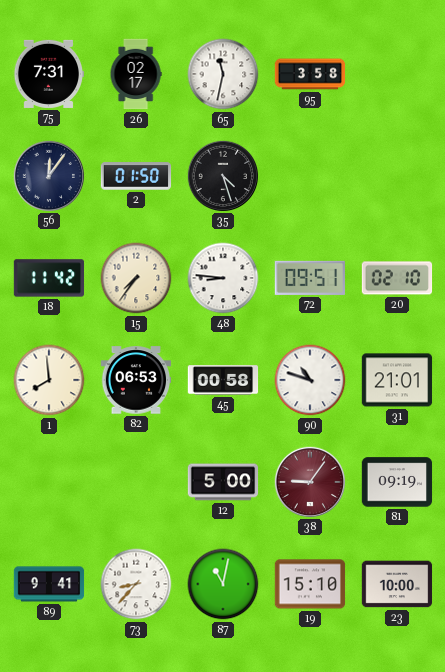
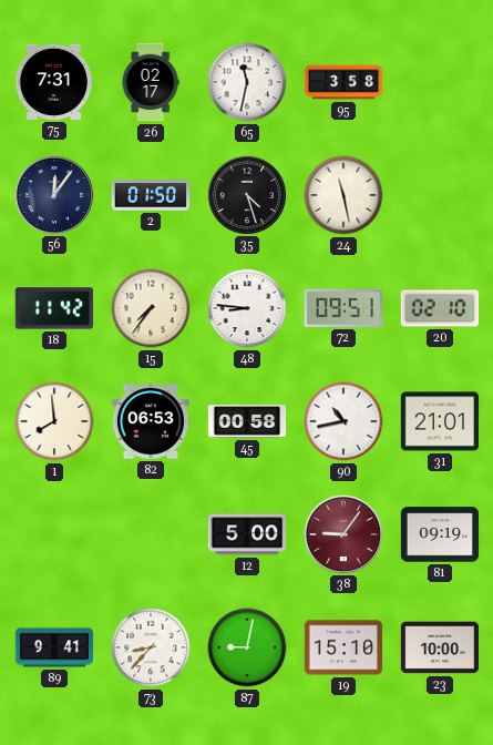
24: none -> 11:28 (343, 195)
90: 10:48 -> 10:43 (343, 421)
87: 11:02 -> 9:02 (247, 647)
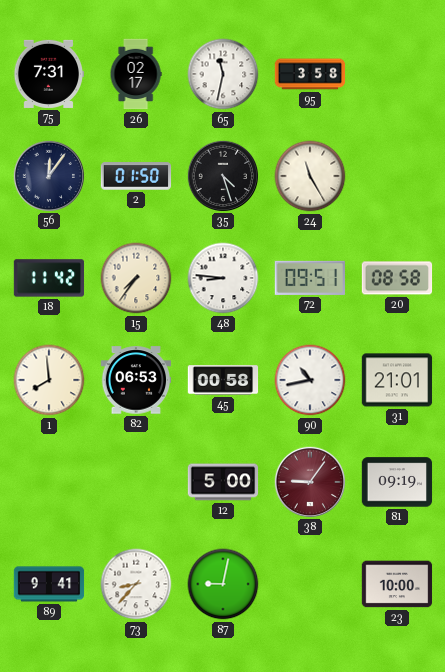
24: 11:28 -> 11:25 (310, 176)
20: 02:10 -> 08:58 (397, 278)
19: 15:10 -> none (343, 647)
